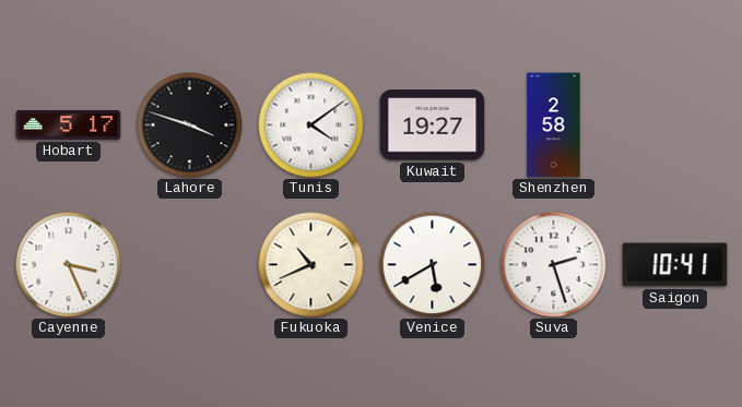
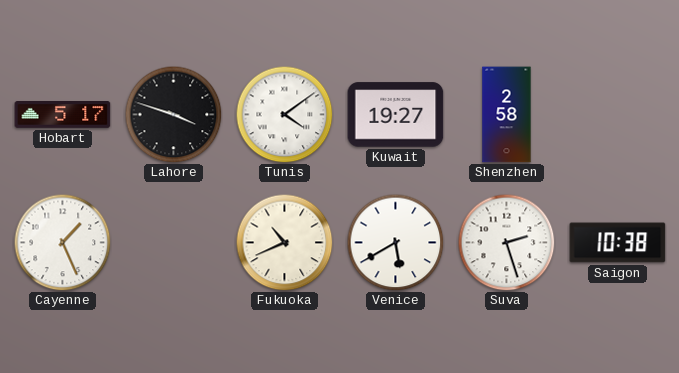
Cayenne: 3:26 -> 1:26 (62, 242)
Saigon: 10:41 -> 10:38 (618, 243)
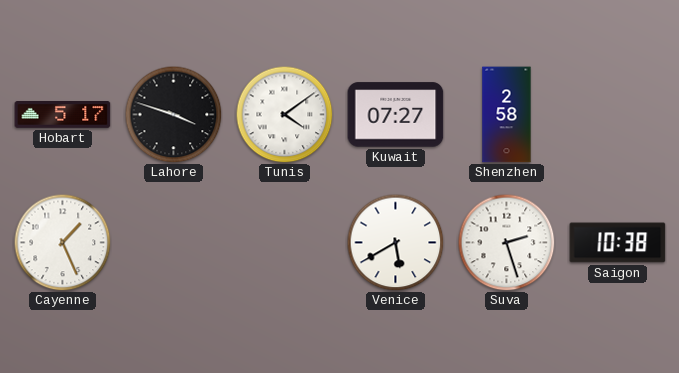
Kuwait: 19:27 -> 07:27 (396, 115)
Fukuoka: 10:41 -> none (284, 242)
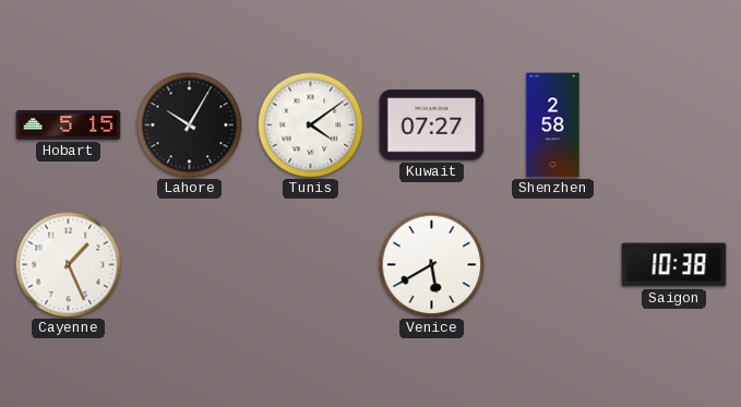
Hobart: 5:17 -> 5:15 (69, 125)
Lahore: 3:48 -> 10:05 (189, 124)
Suva: 2:27 -> none (506, 242)
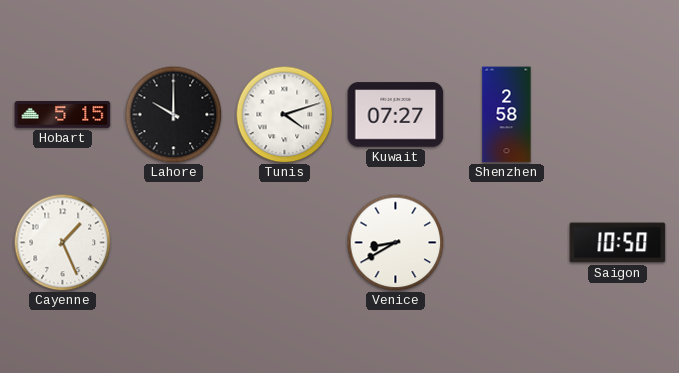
Lahore: 10:05 -> 10:00 (173, 114)
Tunis: 4:09 -> 4:12 (284, 114)
Venice: 5:40 -> 8:40 (395, 242)
Saigon: 10:38 -> 10:50 (618, 243)
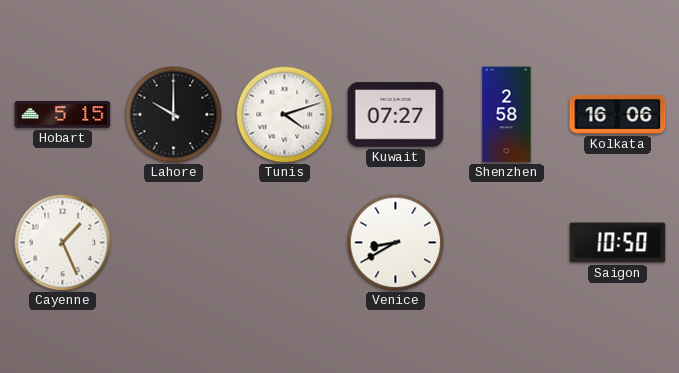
Kolkata: none -> 16:06 (618, 114)
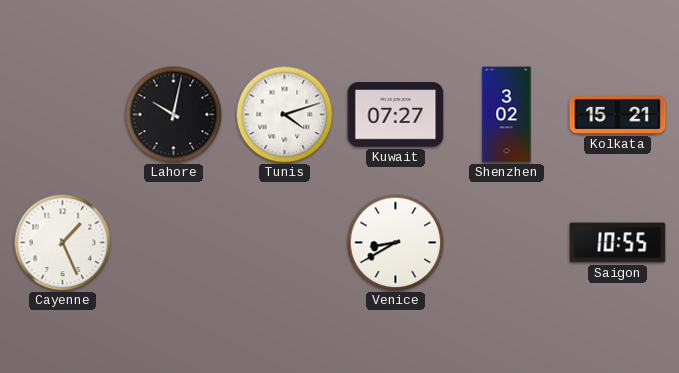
Hobart: 5:15 -> none (63, 115)
Lahore: 10:00 -> 10:02 (173, 114)
Shenzhen: 2:58 -> 3:02 (507, 115)
Kolkata: 16:06 -> 15:21 (618, 114)
Saigon: 10:50 -> 10:55 (618, 243)
